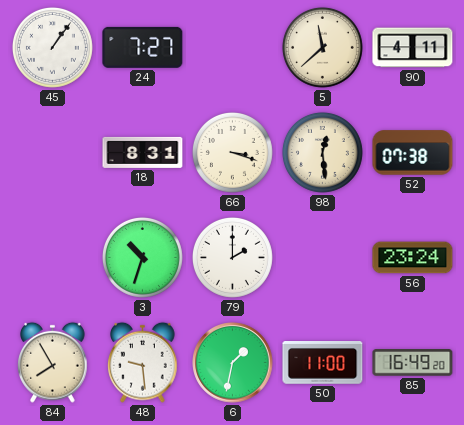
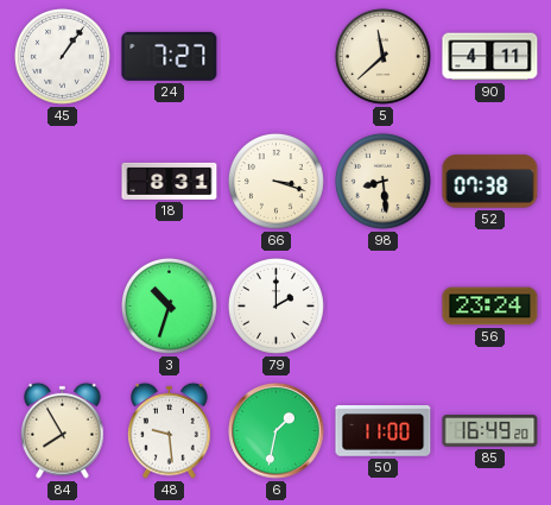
98: 12:29 -> 8:29 (382, 181)
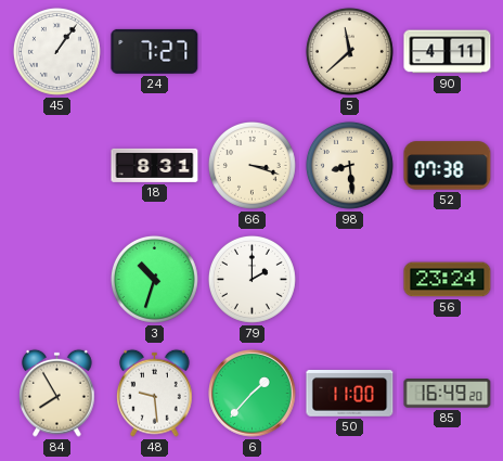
6: 1:32 -> 1:37 (253, 394)
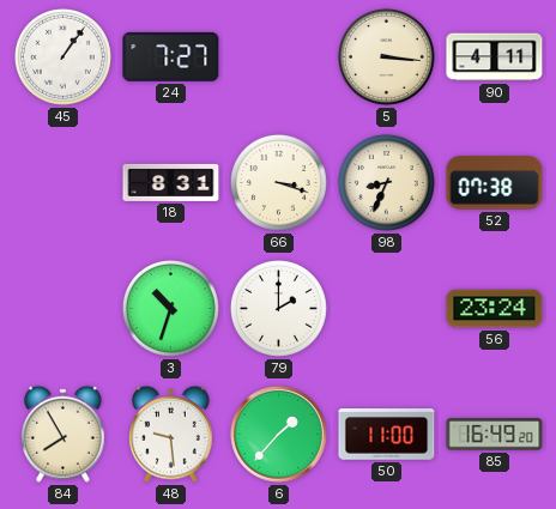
5: 11:38 -> 3:16 (386, 56)
98: 8:29 -> 8:34 (386, 182)
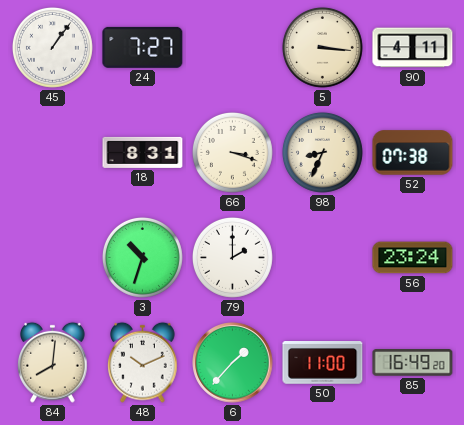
84: 7:55 -> 8:01 (53, 362)
48: 9:29 -> 10:11 (143, 362)
